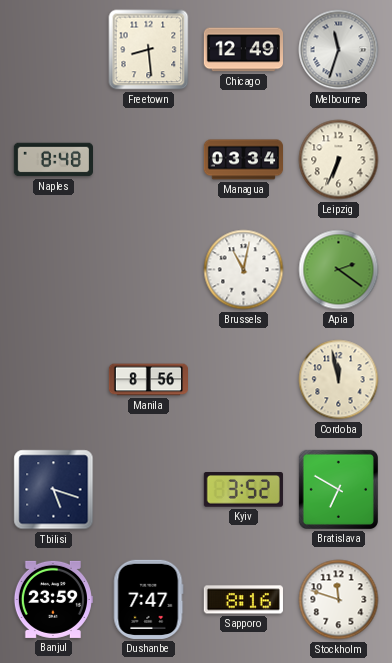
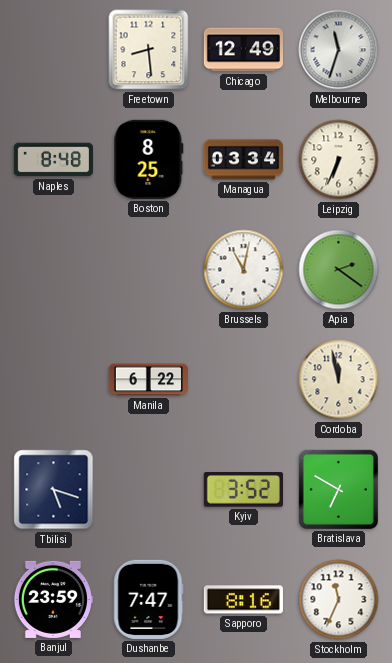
Boston: none -> 8:25 (149, 159)
Manila: 8:56 -> 6:22 (148, 380)
Stockholm: 11:48 -> 11:34 (339, 600)
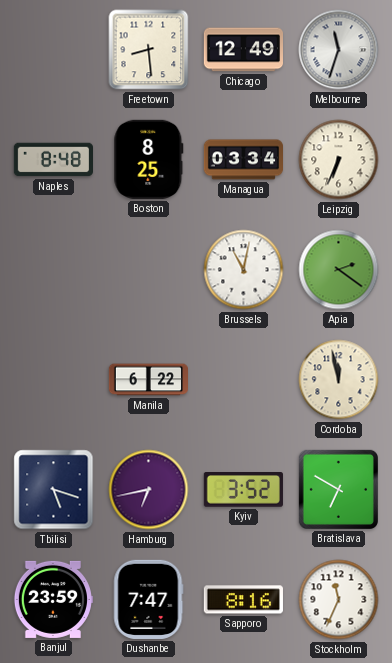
Hamburg: none -> 6:43 (149, 490)
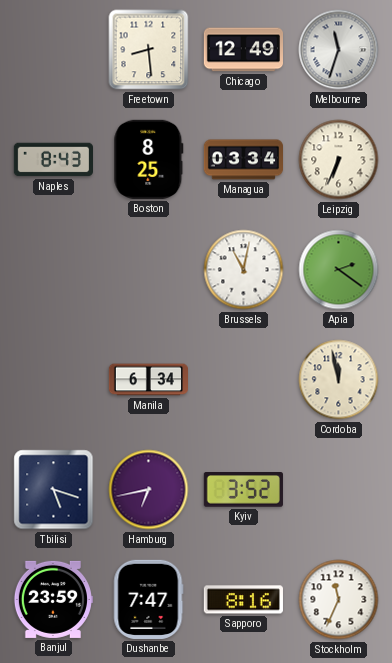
Naples: 8:48 -> 8:43 (53, 160)
Manila: 6:22 -> 6:34 (148, 380)
Bratislava: 6:50 -> none (338, 489)
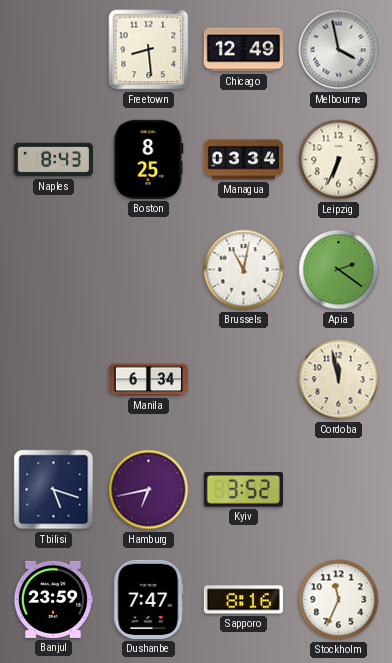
Melbourne: 11:33 -> 3:58 (339, 50)
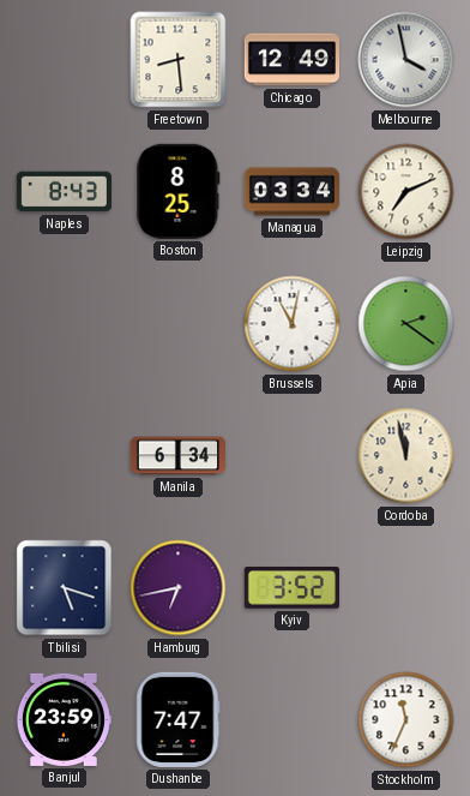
Leipzig: 6:34 -> 7:11 (406, 192)
Sapporo: 8:16 -> none (243, 600)
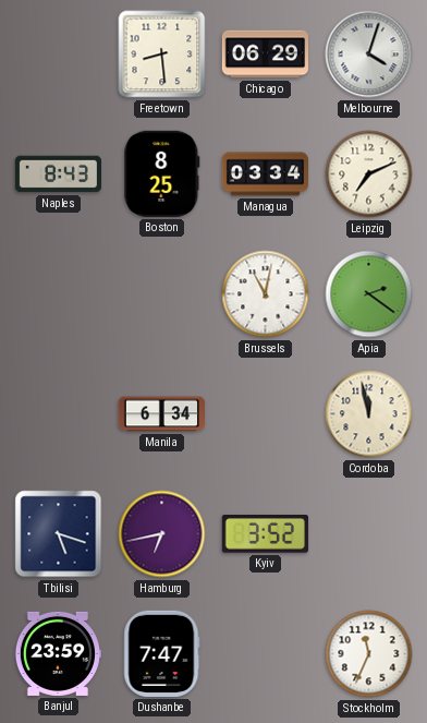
Chicago: 12:49 -> 06:29 (265, 55)
Melbourne: 3:58 -> 4:03 (369, 55)
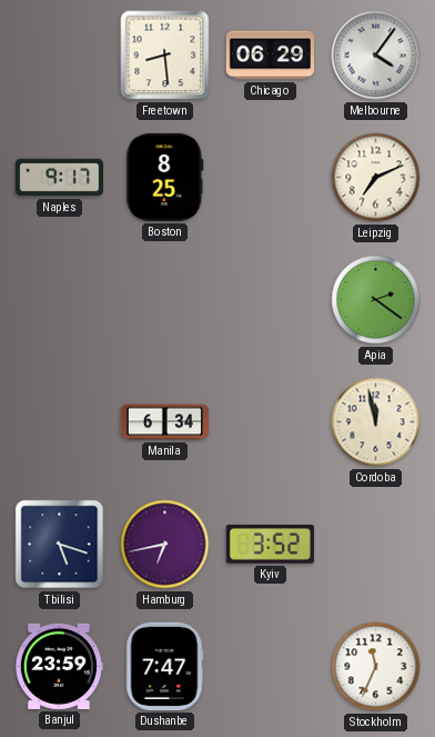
Melbourne: 4:03 -> 4:06 (376, 56)
Naples: 8:43 -> 9:17 (59, 178)
Managua: 03:34 -> none (265, 174)
Brussels: 11:02 -> none (266, 294)
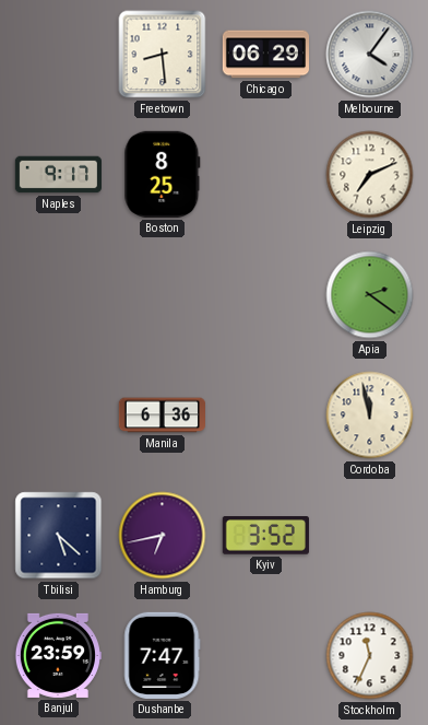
Manila: 6:34 -> 6:36 (162, 416)
Tbilisi: 5:18 -> 5:22 (59, 536)
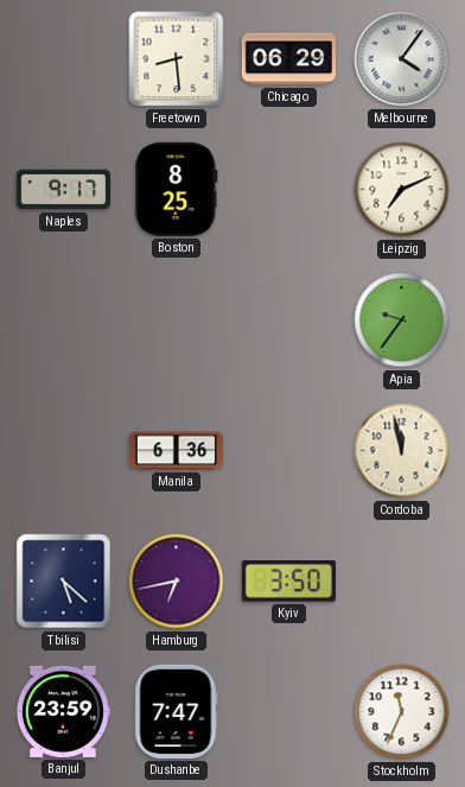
Apia: 2:21 -> 9:36 (402, 320)
Kyiv: 3:52 -> 3:50 (288, 582)
